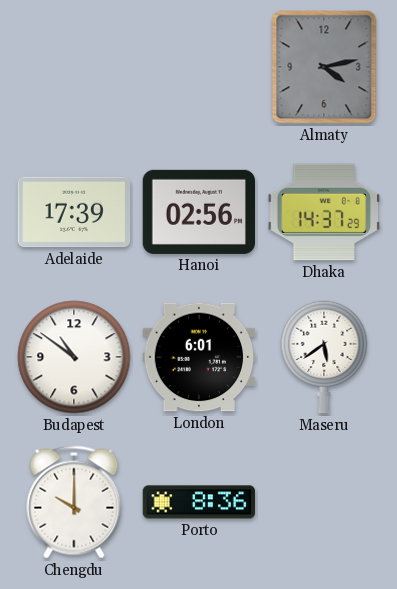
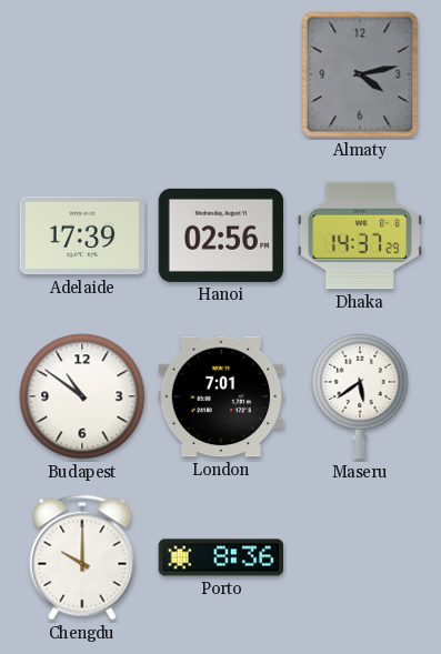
London: 6:01 -> 7:01 (221, 396)
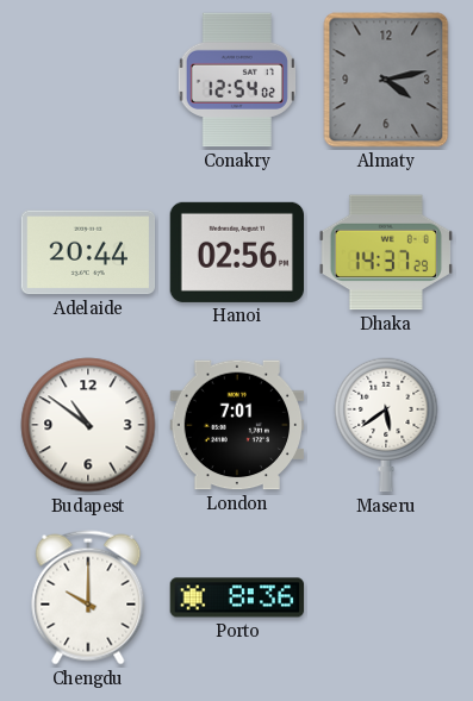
Conakry: none -> 12:54 (237, 80)
Adelaide: 17:39 -> 20:44 (88, 252)
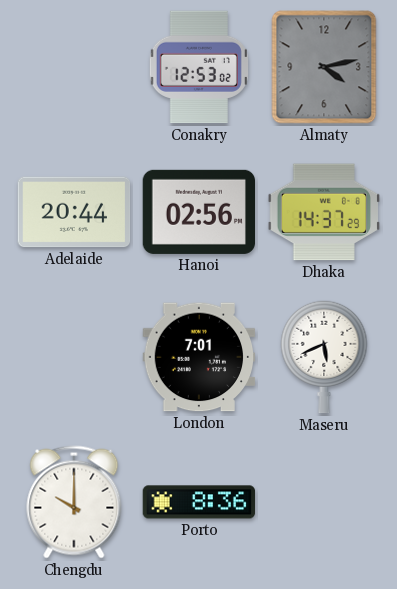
Conakry: 12:54 -> 12:53 (199, 67)
Budapest: 10:51 -> none (88, 425)
Maseru: 5:39 -> 5:41 (324, 357)
